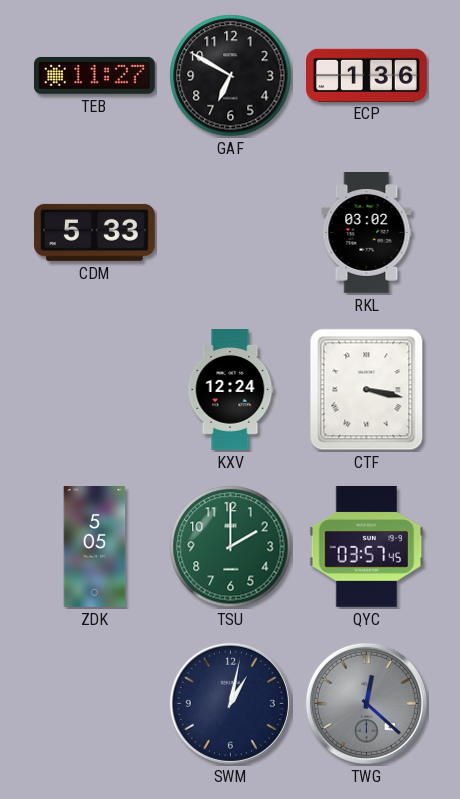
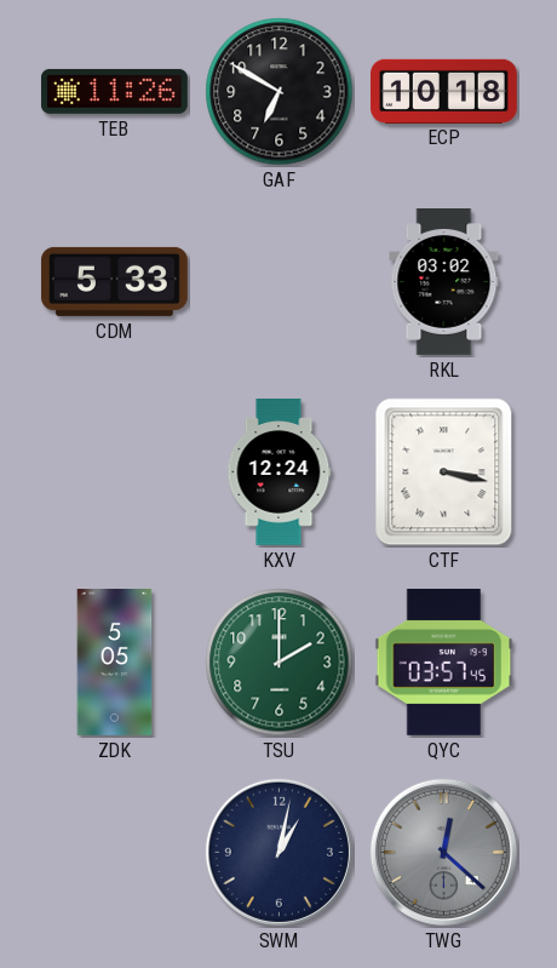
TEB: 11:27 -> 11:26 (114, 91)
ECP: 1:36 -> 10:18 (444, 91)
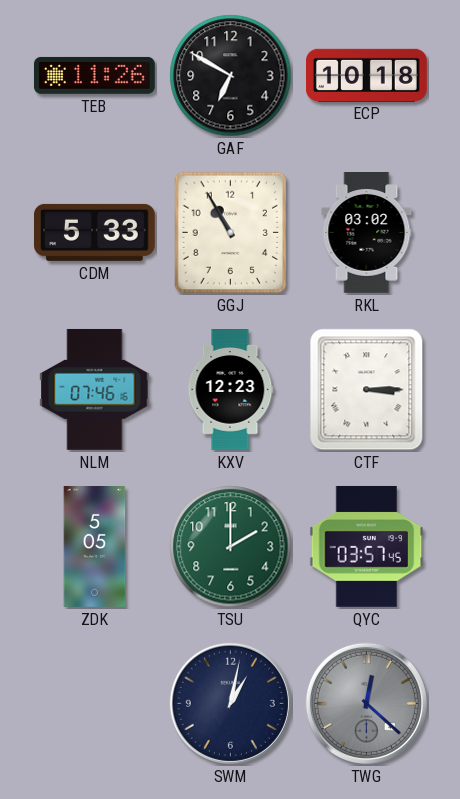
GGJ: none -> 10:55 (231, 233)
NLM: none -> 07:46 (95, 389)
KXV: 12:24 -> 12:23 (230, 390)
CTF: 3:17 -> 3:15 (367, 390)
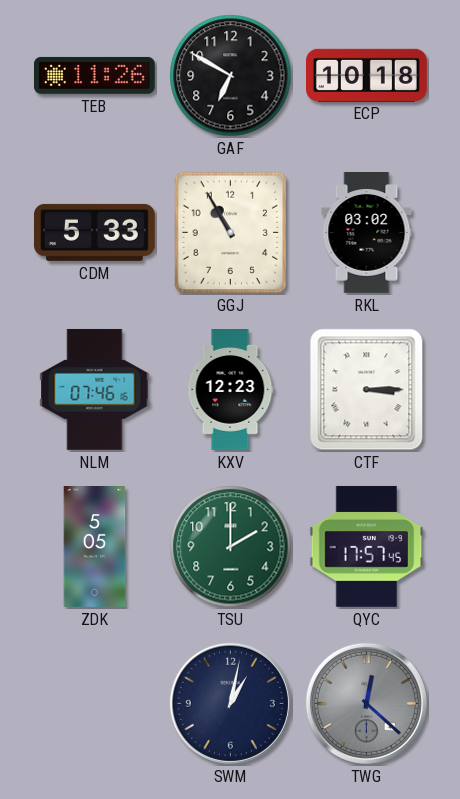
QYC: 03:57 -> 17:57 (367, 546)
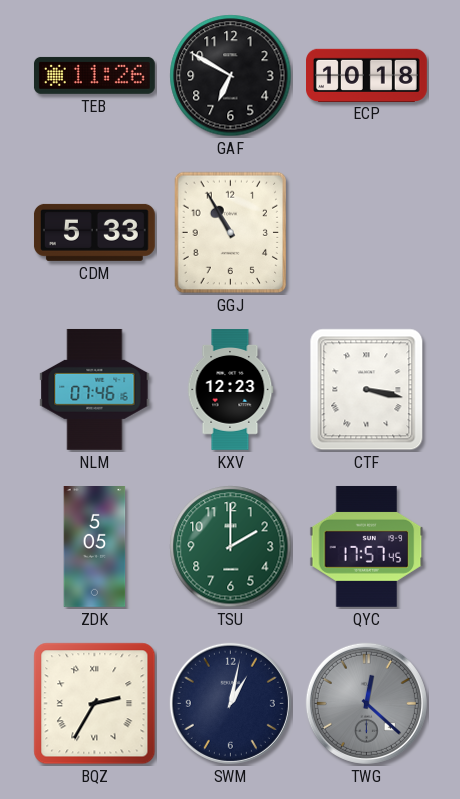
RKL: 03:02 -> none (367, 233)
CTF: 3:15 -> 3:17 (367, 390)
BQZ: none -> 2:35 (95, 704)
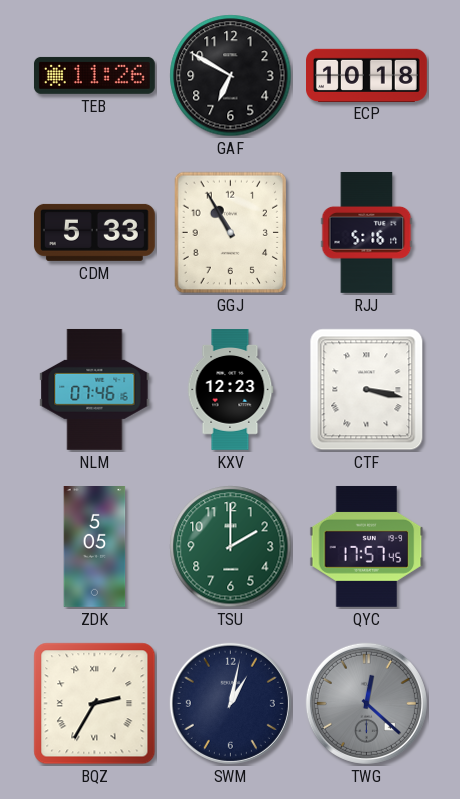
RJJ: none -> 5:16 (367, 233)
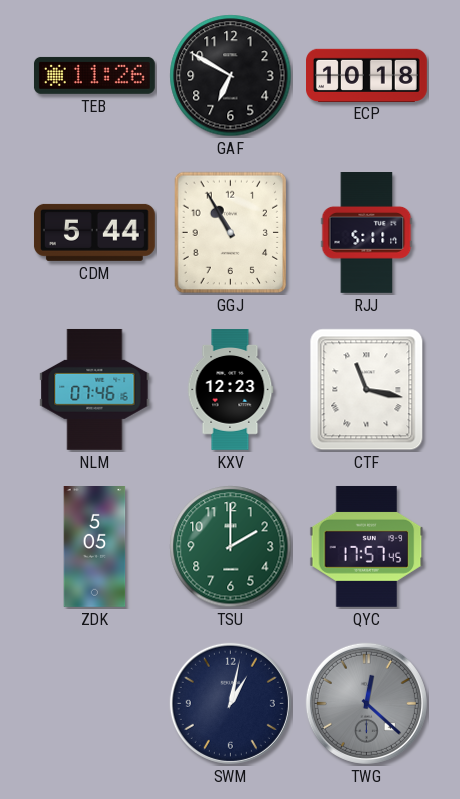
CDM: 5:33 -> 5:44 (94, 232)
RJJ: 5:16 -> 5:11 (367, 233)
CTF: 3:17 -> 11:17 (367, 390)
BQZ: 2:35 -> none (95, 704)
